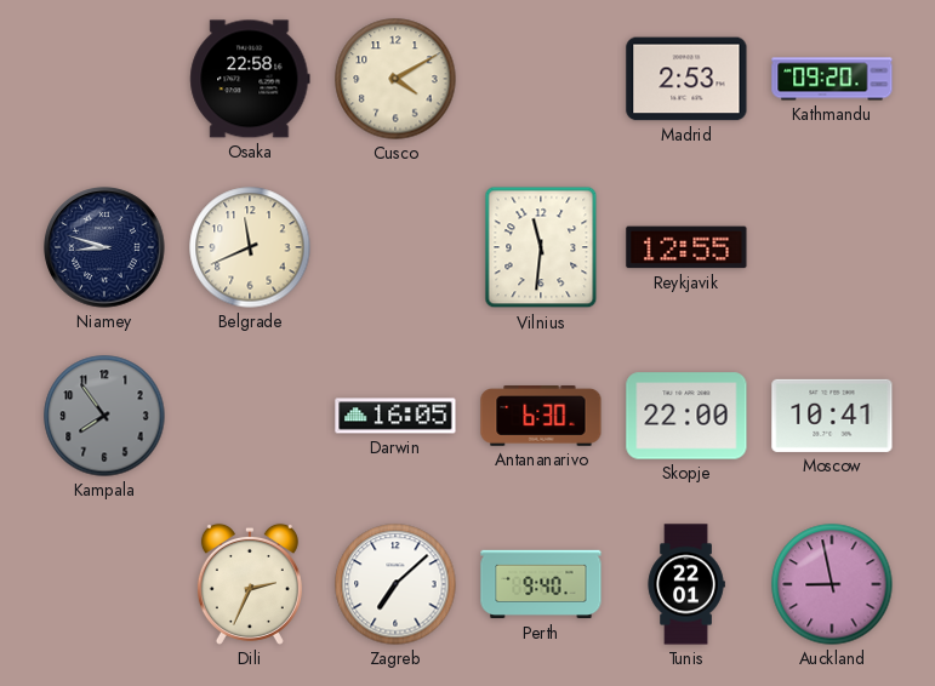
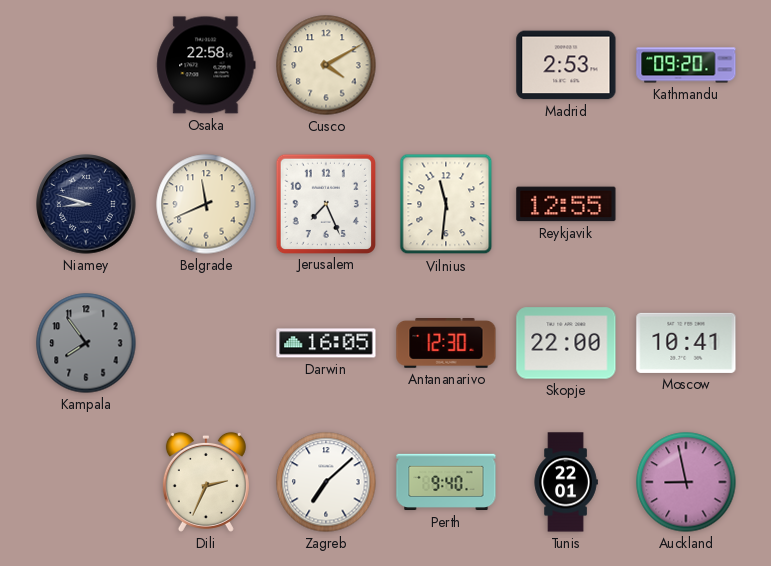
Jerusalem: none -> 7:26 (325, 203)
Antananarivo: 6:30 -> 12:30 (446, 344)
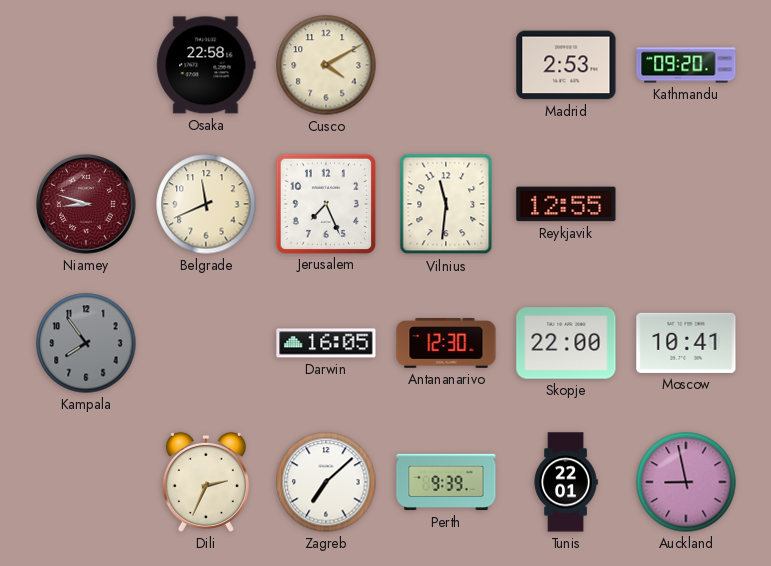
Niamey dial: navy -> burgundy (86, 204)
Perth: 9:40 -> 9:39 (446, 482)
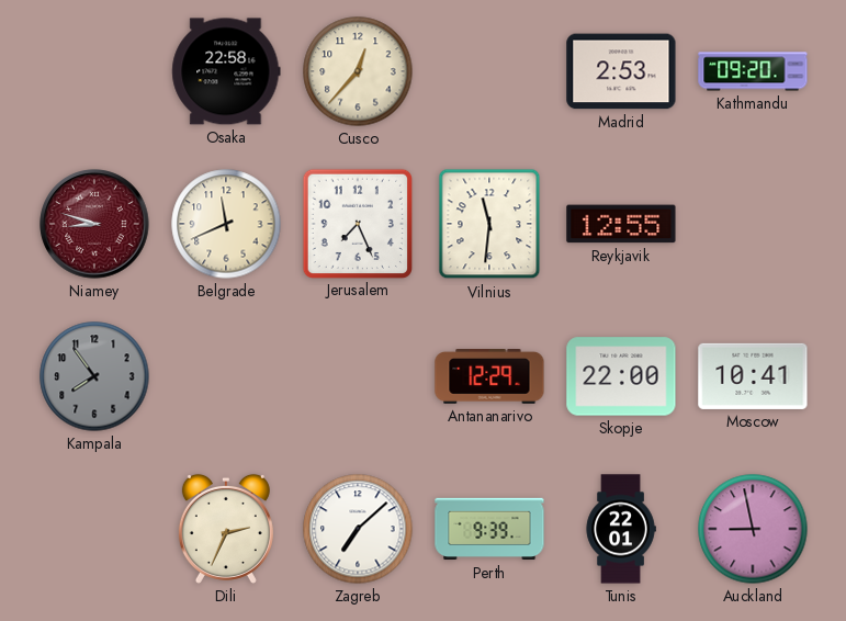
Cusco: 4:10 -> 12:37 (358, 71)
Darwin: 16:05 -> none (326, 343)
Antananarivo: 12:30 -> 12:29 (489, 377)
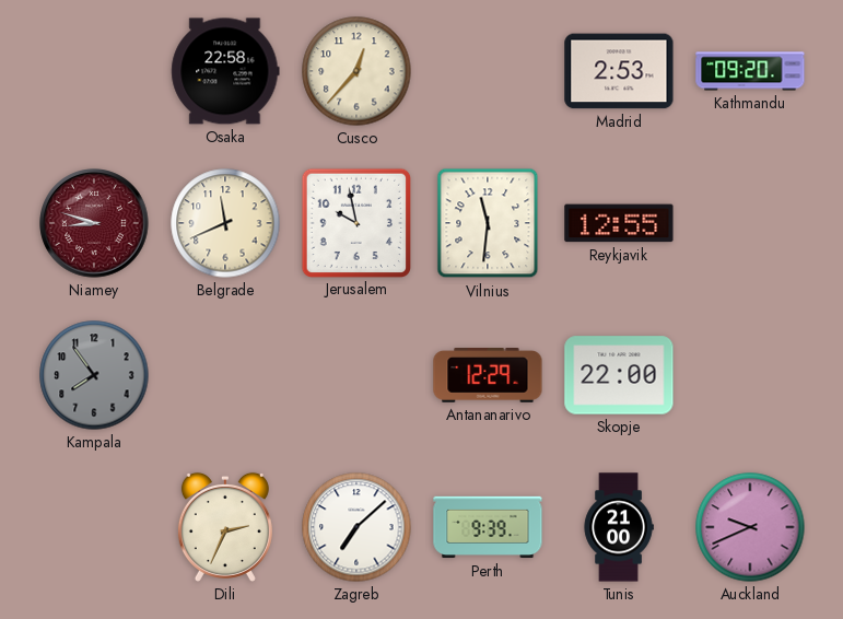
Jerusalem: 7:26 -> 9:58 (355, 222)
Moscow: 10:41 -> none (753, 376)
Tunis: 22:01 -> 21:00 (619, 527)
Auckland: 8:58 -> 9:41 (750, 527)
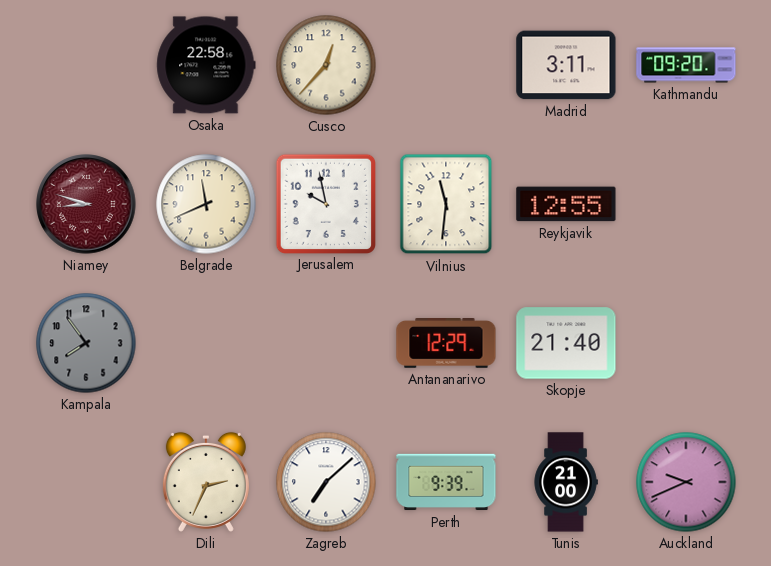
Madrid: 2:53 -> 3:11 (566, 65)
Skopje: 22:00 -> 21:40 (566, 343)
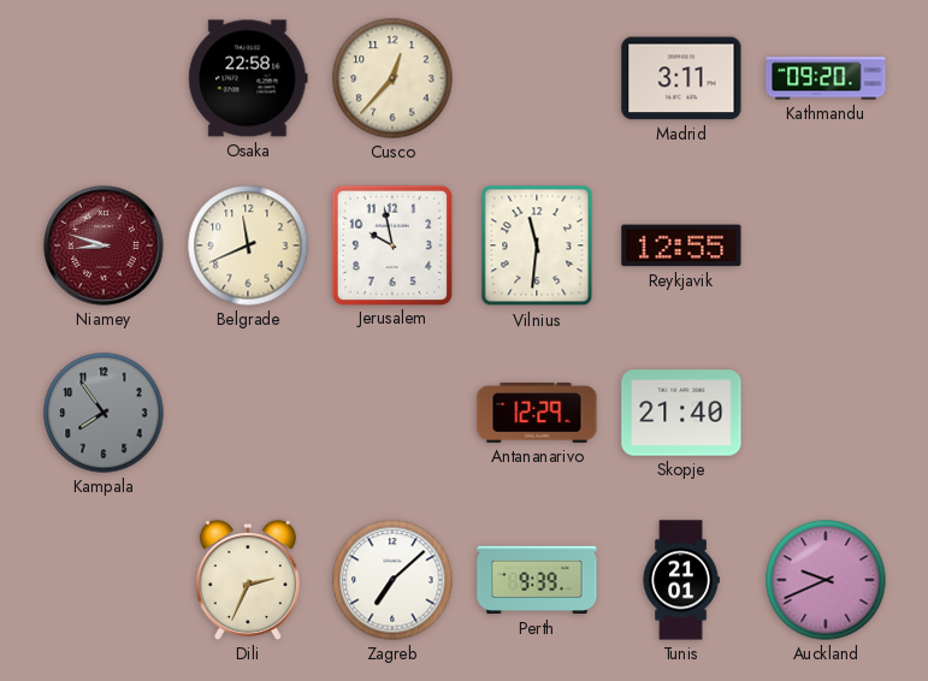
Tunis: 21:00 -> 21:01 (681, 580)
